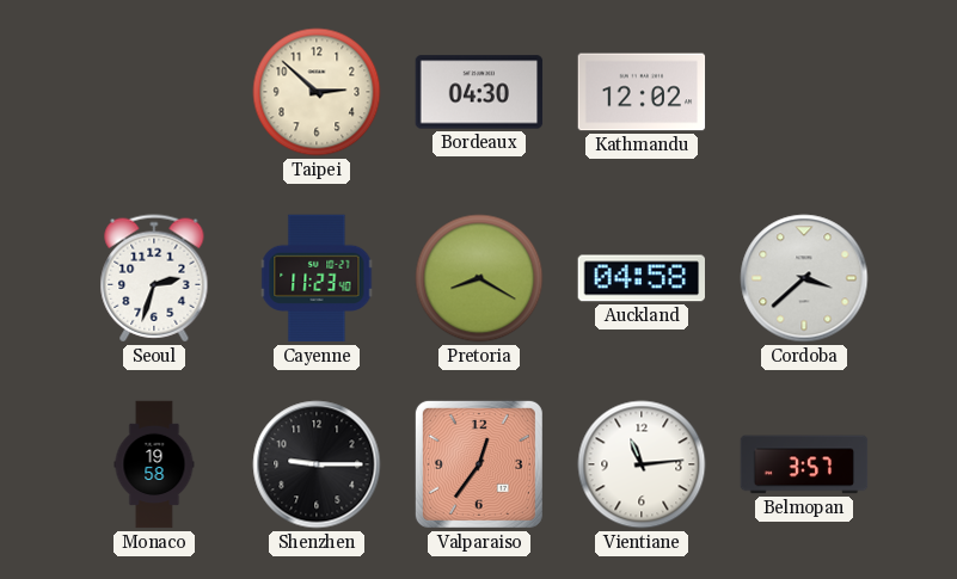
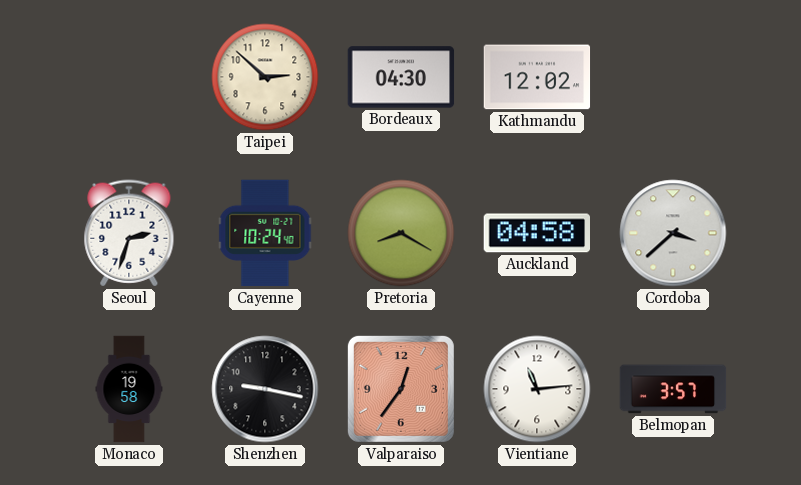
Cayenne: 11:23 -> 10:24 (265, 233)
Shenzhen: 9:15 -> 9:17 (265, 389)
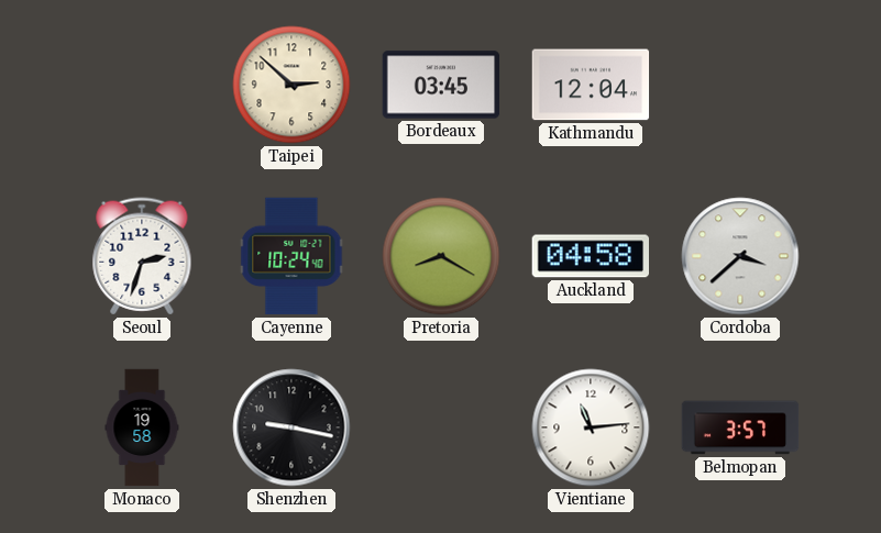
Bordeaux: 04:30 -> 03:45 (441, 85)
Kathmandu: 12:02 -> 12:04 (591, 85)
Valparaiso: 12:36 -> none (401, 389)
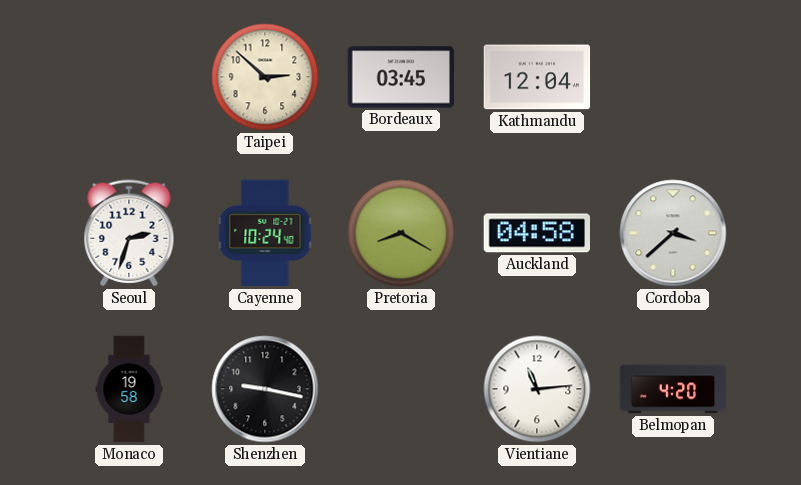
Belmopan: 3:57 -> 4:20 (673, 389)
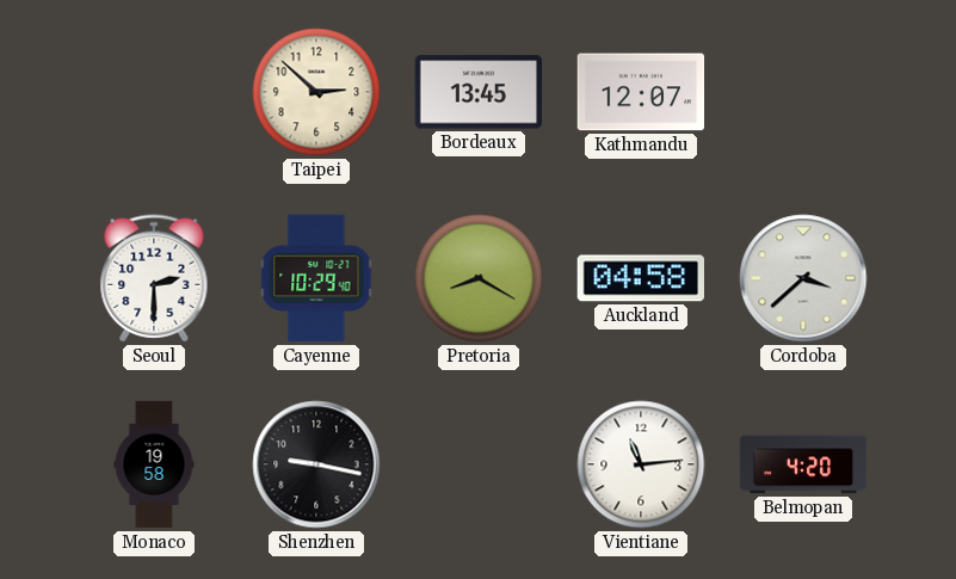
Bordeaux: 03:45 -> 13:45 (479, 92)
Kathmandu: 12:04 -> 12:07 (641, 92)
Seoul: 2:33 -> 2:30 (154, 278)
Cayenne: 10:24 -> 10:29 (316, 278)
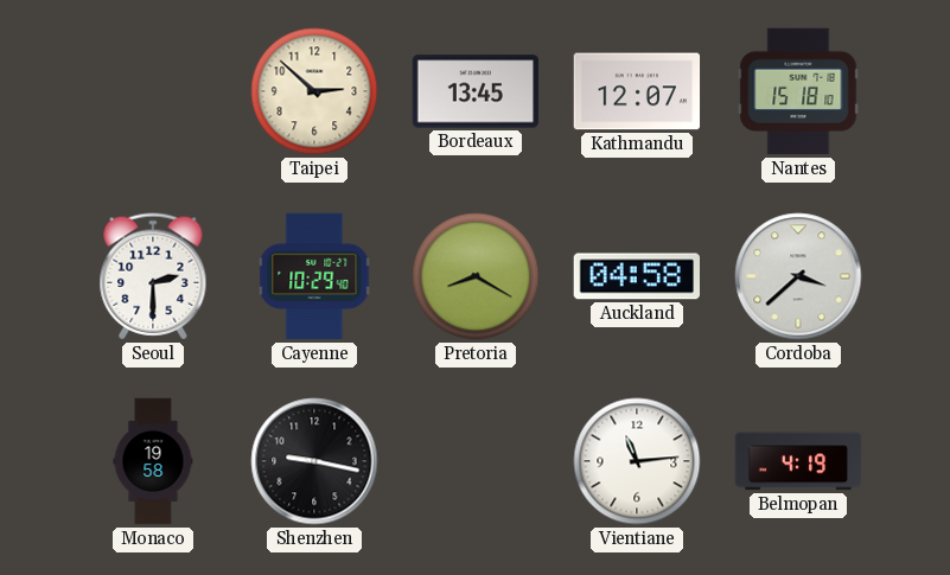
Nantes: none -> 15:18 (798, 91)
Belmopan: 4:20 -> 4:19 (798, 461)
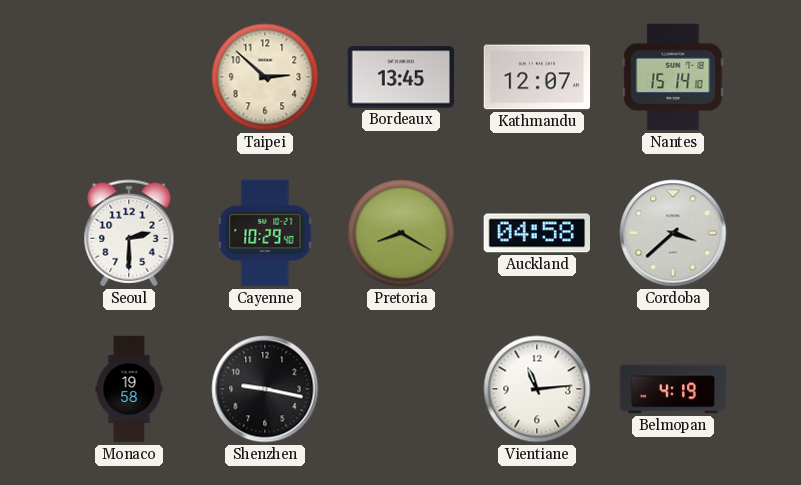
Nantes: 15:18 -> 15:14 (673, 77)
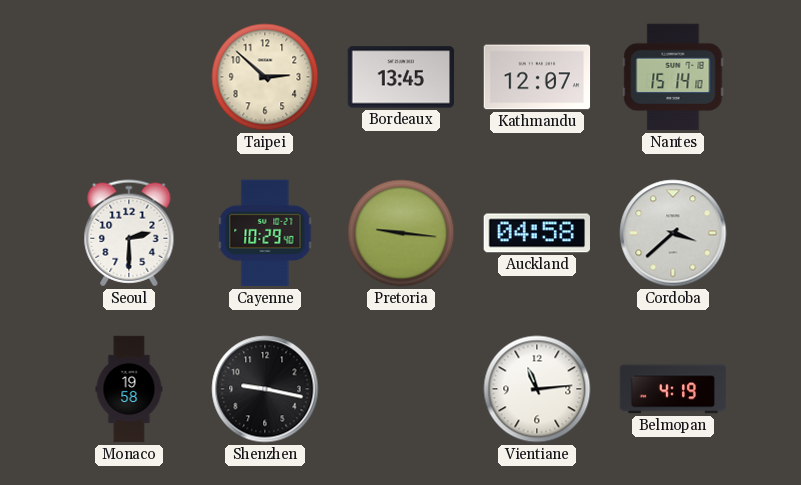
Pretoria: 8:20 -> 9:16 (401, 233)
